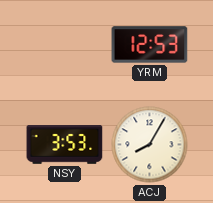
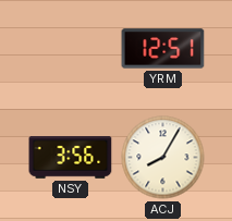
YRM: 12:53 -> 12:51 (163, 49)
NSY: 3:53 -> 3:56 (71, 158)
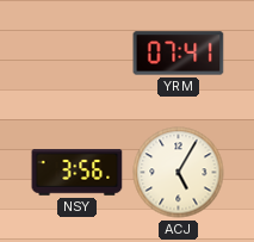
YRM: 12:51 -> 07:41 (179, 54)
ACJ: 8:05 -> 5:05 (179, 173)
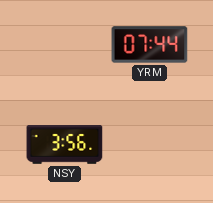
YRM: 07:41 -> 07:44 (150, 45)
ACJ: 5:05 -> none (179, 173)
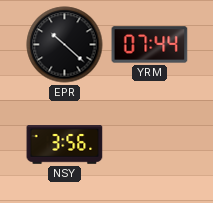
EPR: none -> 10:22 (65, 45)
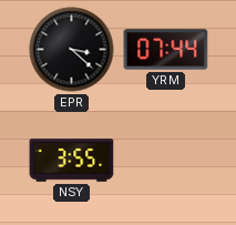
EPR: 10:22 -> 3:22 (72, 50)
NSY: 3:56 -> 3:55 (72, 161)
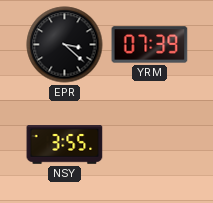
YRM: 07:44 -> 07:39 (150, 45)
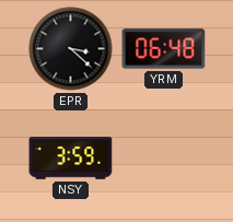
YRM: 07:39 -> 06:48 (164, 49)
NSY: 3:55 -> 3:59 (71, 159)
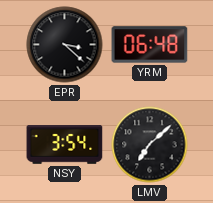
NSY: 3:59 -> 3:54 (65, 145)
LMV: none -> 7:08 (150, 145)
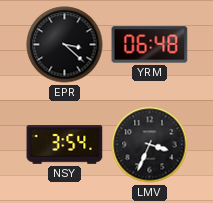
LMV: 7:08 -> 3:34 (150, 145)
